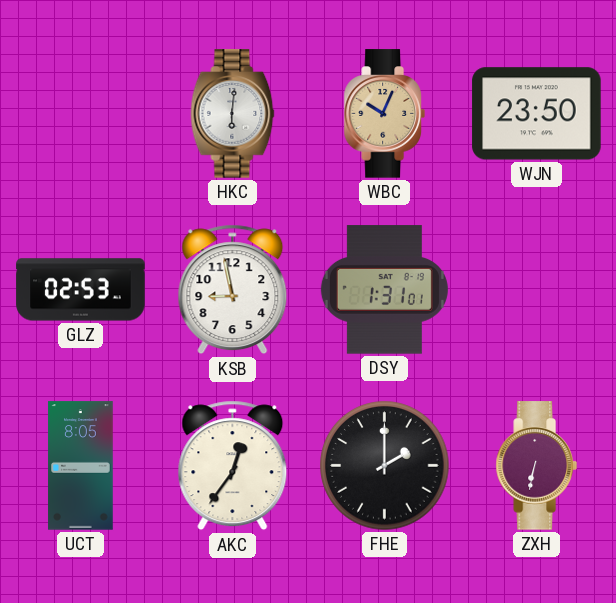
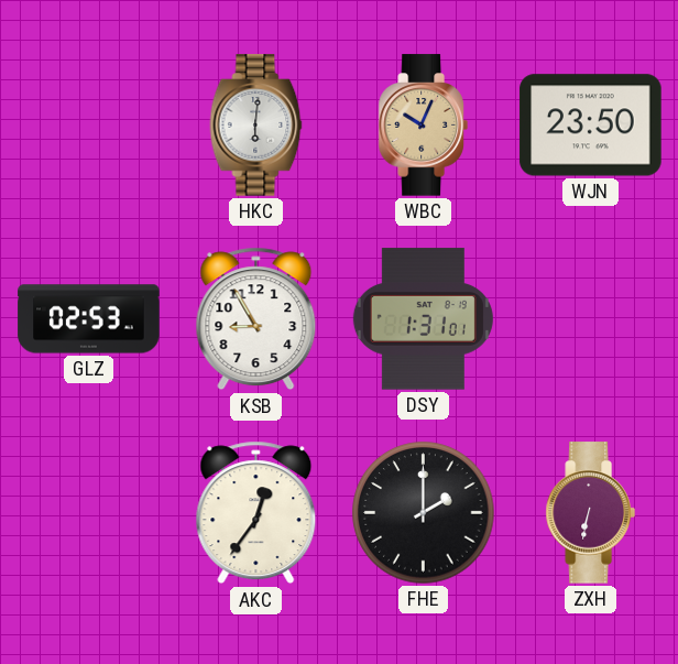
KSB: 8:58 -> 8:55 (256, 319)
UCT: 8:05 -> none (81, 466)
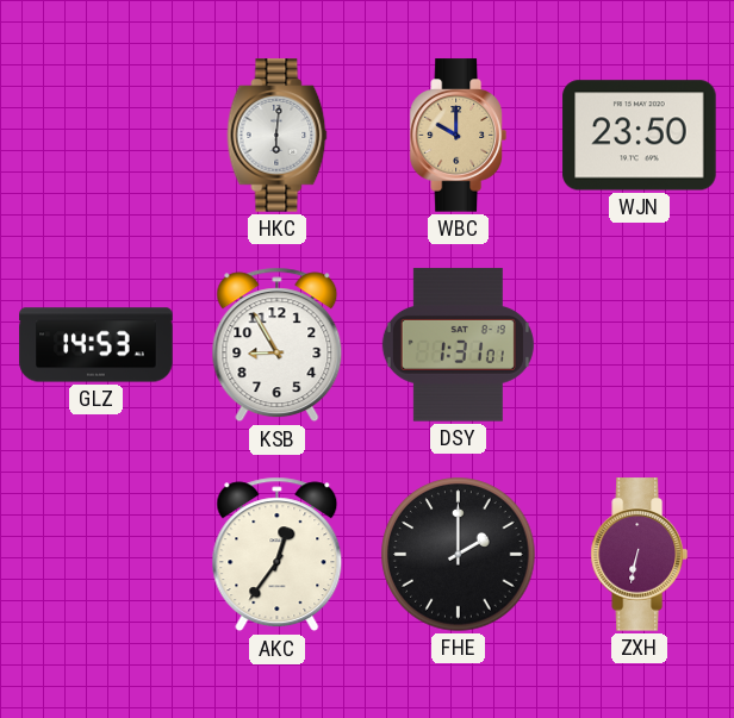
WBC: 10:04 -> 10:00 (458, 136)
GLZ: 02:53 -> 14:53 (97, 345)
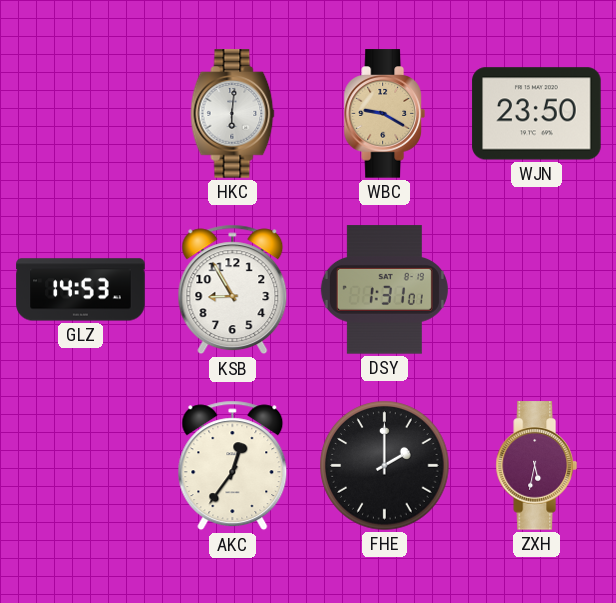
WBC: 10:00 -> 9:20 (384, 114)
ZXH: 6:32 -> 5:32 (536, 466)
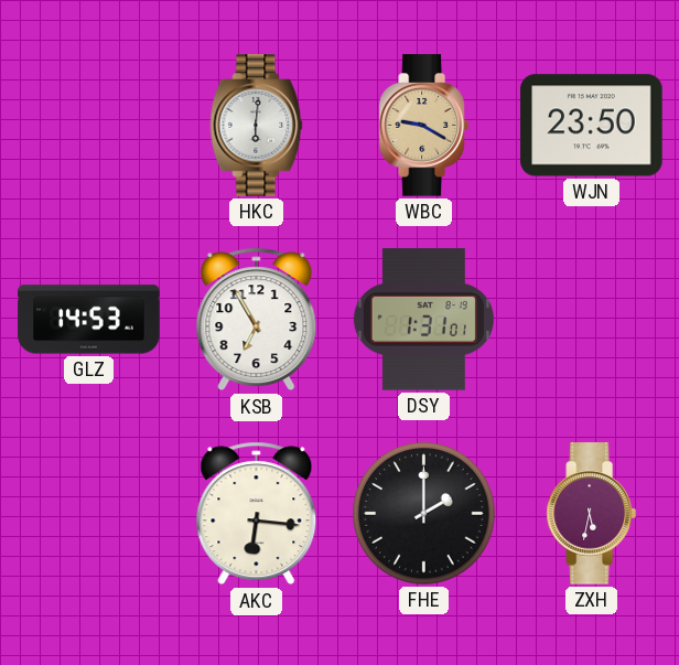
KSB: 8:55 -> 6:55 (257, 320)
AKC: 12:36 -> 6:16 (257, 514)
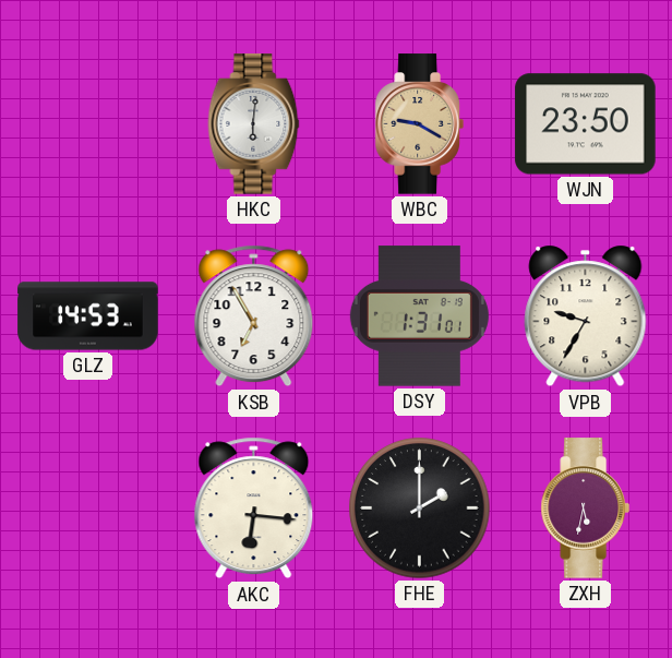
VPB: none -> 9:35 (586, 316)
